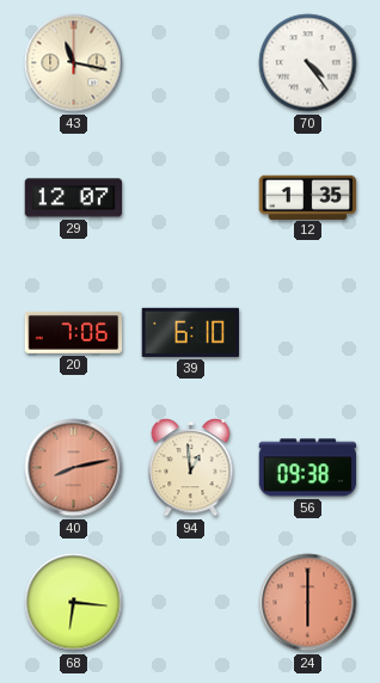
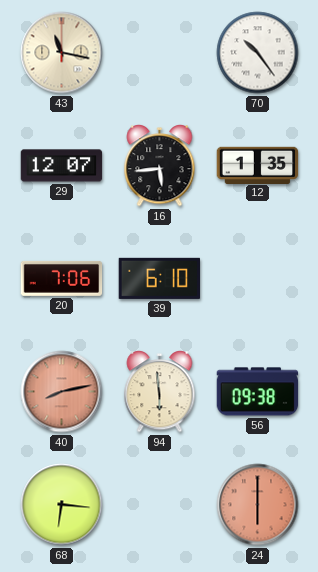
70: 4:24 -> 10:24 (258, 53)
16: none -> 5:44 (160, 166)
94: 12:59 -> 5:59 (160, 392)
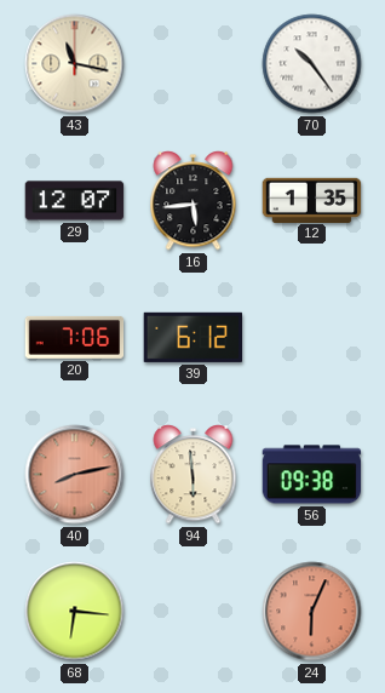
39: 6:10 -> 6:12 (192, 337)
24: 6:00 -> 6:04 (312, 612)
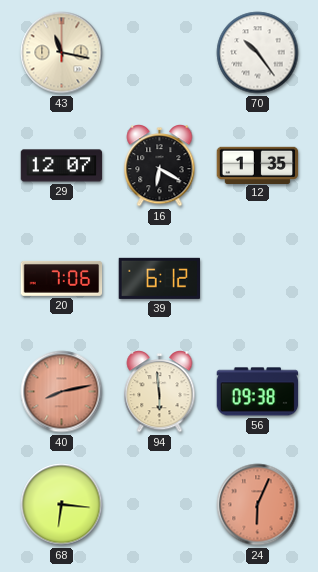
16: 5:44 -> 6:20 (160, 166)
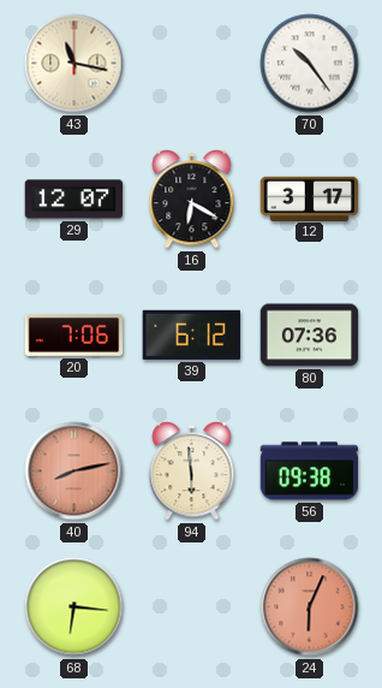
12: 1:35 -> 3:17 (310, 198)
80: none -> 07:36 (310, 336)
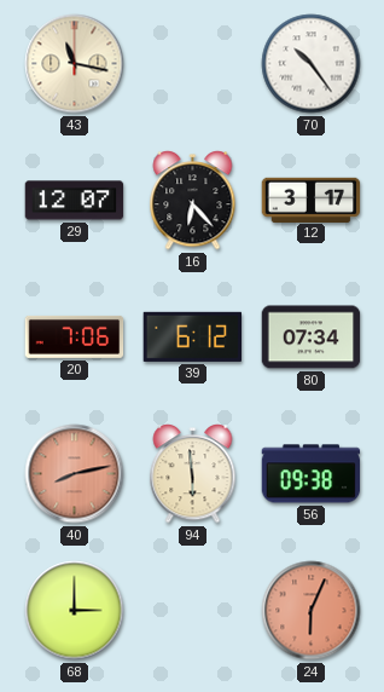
16: 6:20 -> 6:23 (193, 201)
80: 07:36 -> 07:34 (312, 338)
68: 6:16 -> 3:00 (75, 611)
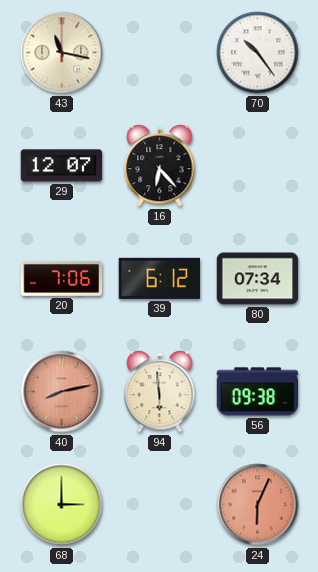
12: 3:17 -> none (312, 200)
